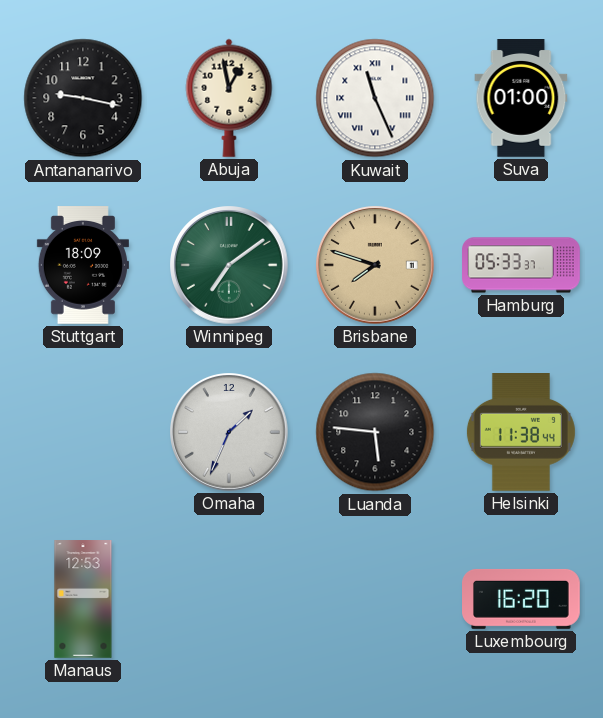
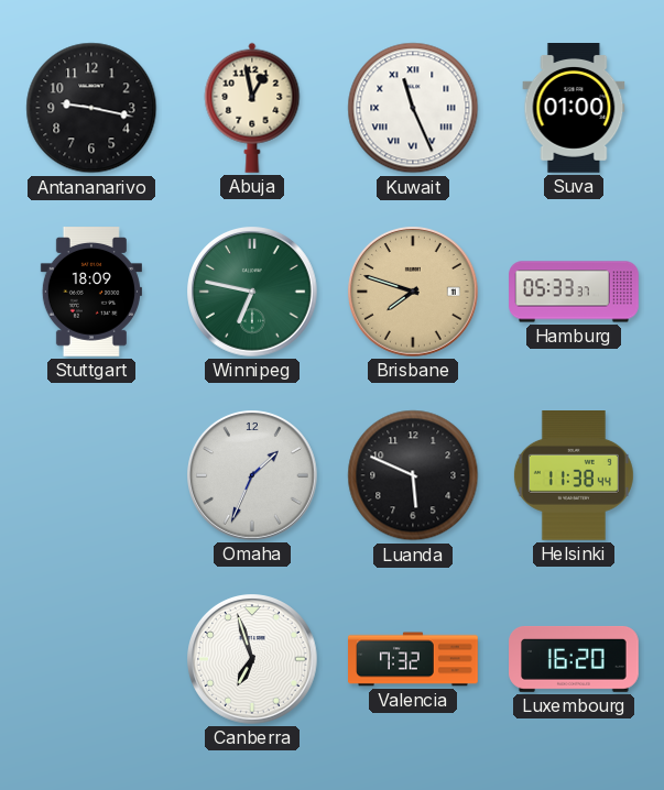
Winnipeg: 7:09 -> 6:47 (253, 293)
Luanda: 5:46 -> 5:49 (413, 475)
Manaus: 12:53 -> none (83, 599)
Canberra: none -> 6:57 (253, 660)
Valencia: none -> 7:32 (413, 659)
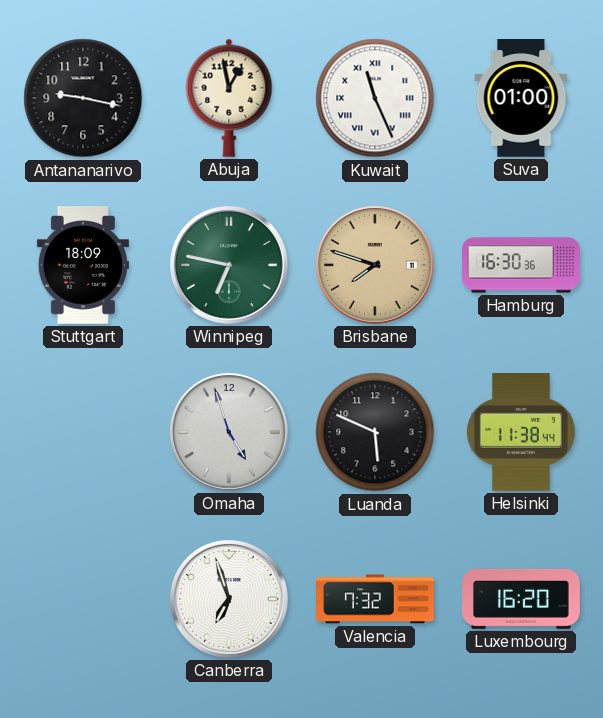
Hamburg: 05:33 -> 16:30 (521, 265)
Omaha: 1:34 -> 4:57 (230, 433)
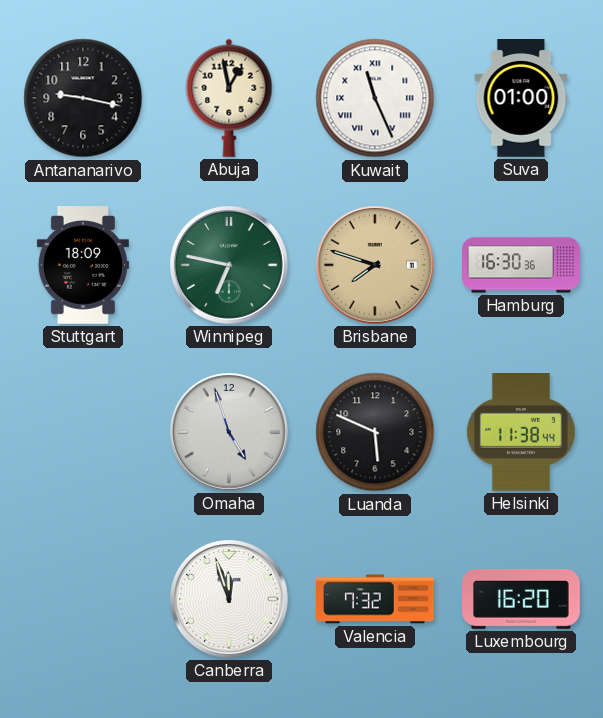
Canberra: 6:57 -> 11:57 (230, 600)
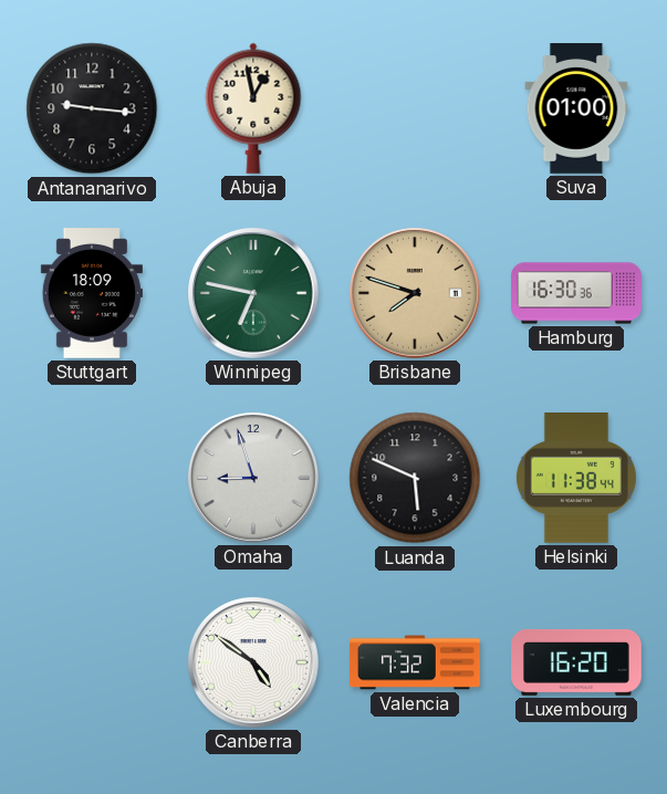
Antananarivo: 9:17 -> 9:16 (92, 108)
Kuwait: 11:26 -> none (375, 98)
Omaha: 4:57 -> 8:57 (254, 479)
Canberra: 11:57 -> 4:51 (254, 664)
